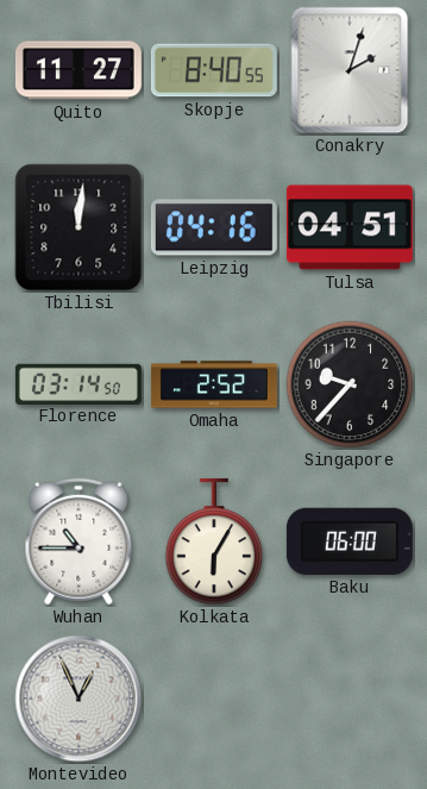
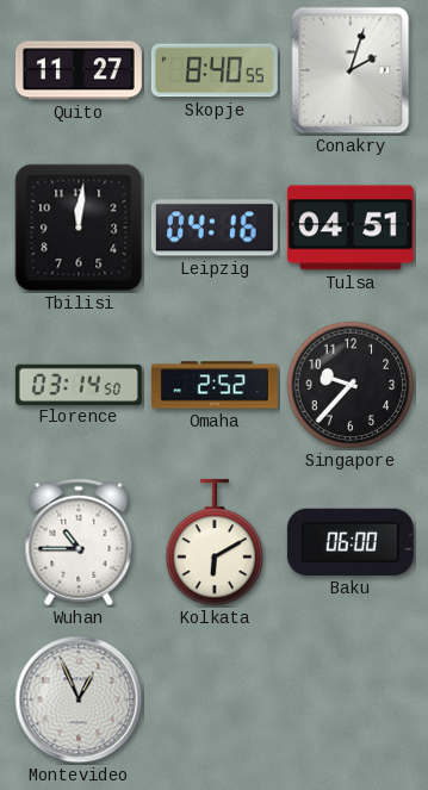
Kolkata: 6:05 -> 6:10 (215, 542)
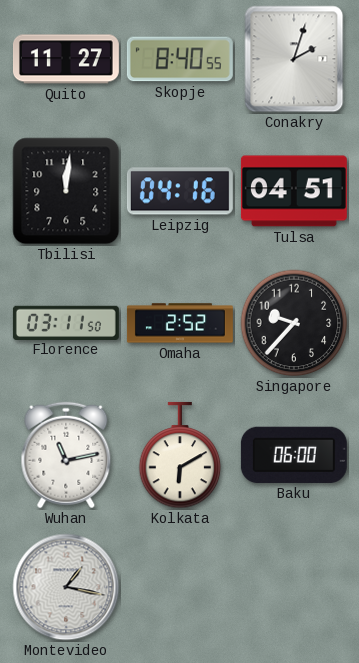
Florence: 03:14 -> 03:11 (66, 322)
Wuhan: 10:45 -> 11:13 (66, 455)
Montevideo: 12:56 -> 1:17 (66, 587)
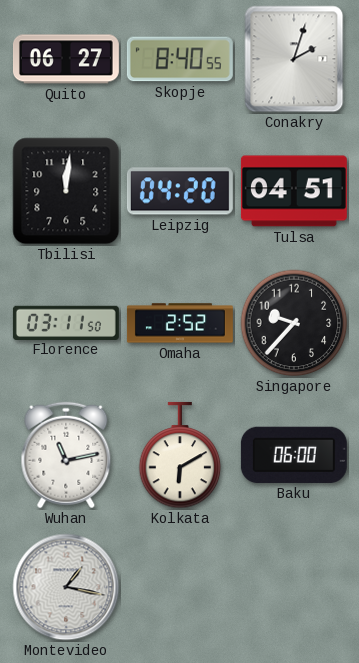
Quito: 11:27 -> 06:27 (66, 59)
Leipzig: 04:16 -> 04:20 (180, 191)
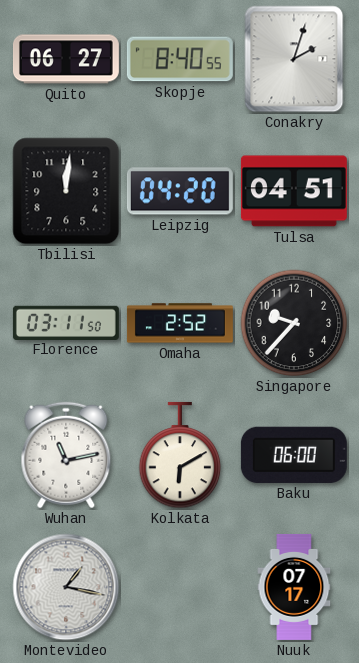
Nuuk: none -> 07:17 (294, 587)
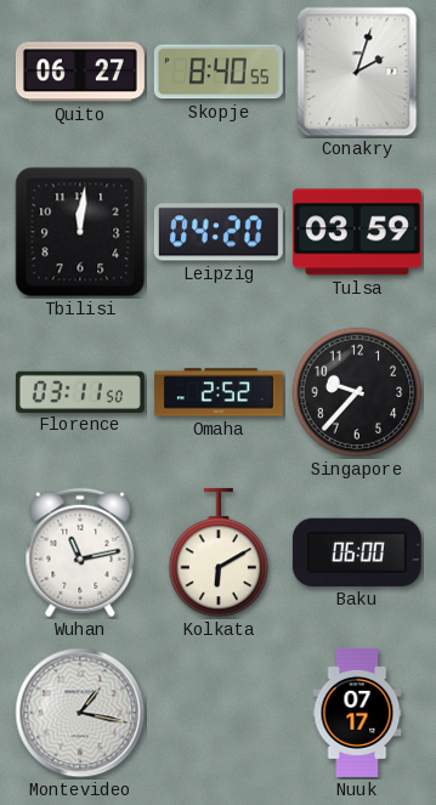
Tulsa: 04:51 -> 03:59 (357, 232)
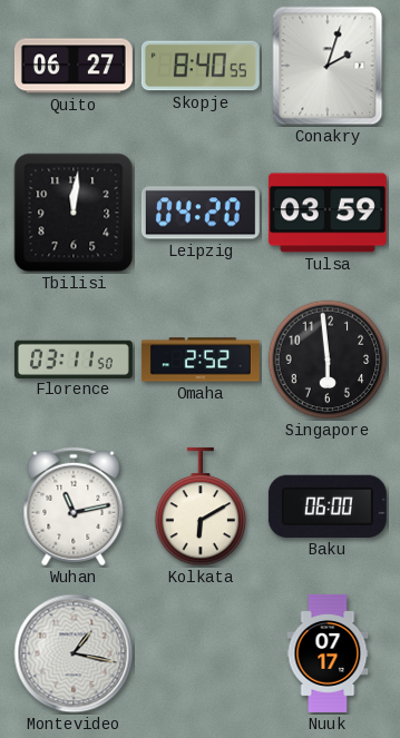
Singapore: 9:37 -> 5:59 (328, 360)
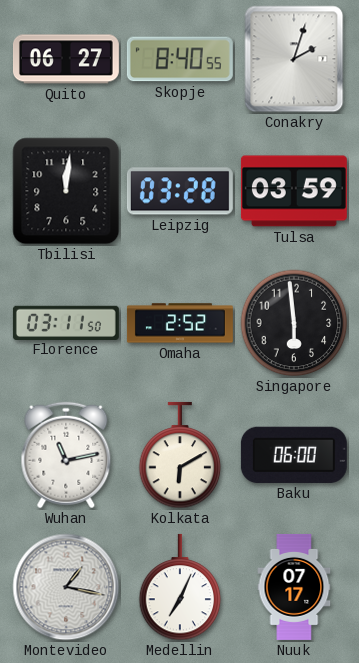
Leipzig: 04:20 -> 03:28 (180, 191)
Medellin: none -> 7:04 (180, 587)
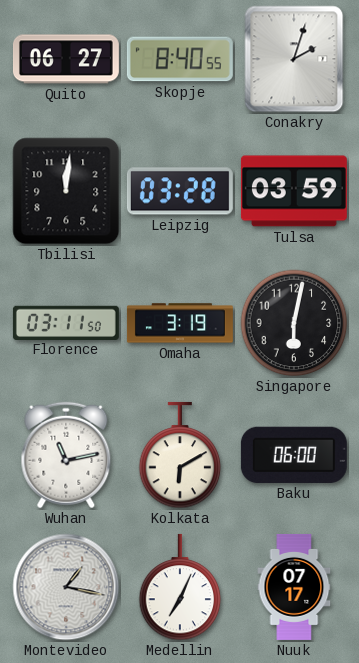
Omaha: 2:52 -> 3:19 (180, 323)
Singapore: 5:59 -> 6:02 (294, 323)
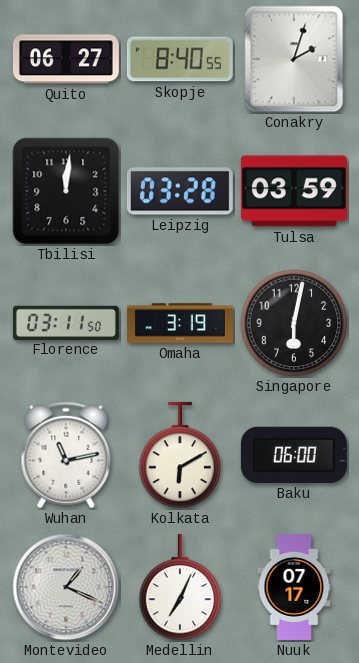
Montevideo: 1:17 -> 1:19 (66, 587)
